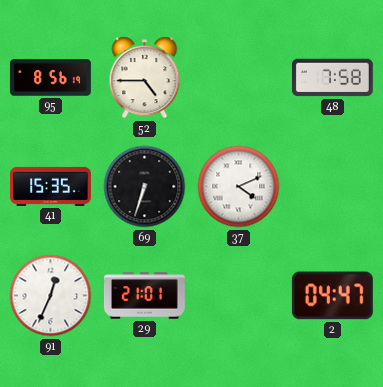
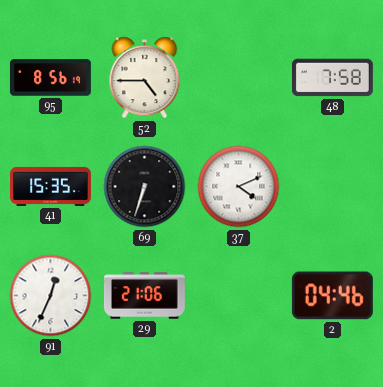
29: 21:01 -> 21:06 (144, 296)
2: 04:47 -> 04:46 (332, 296)
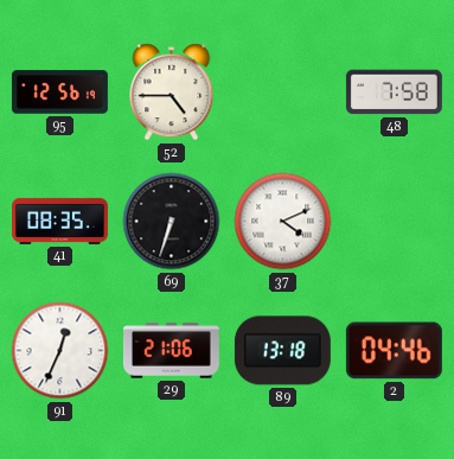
95: 8:56 -> 12:56 (59, 93)
41: 15:35 -> 08:35 (60, 221)
89: none -> 13:18 (282, 351)
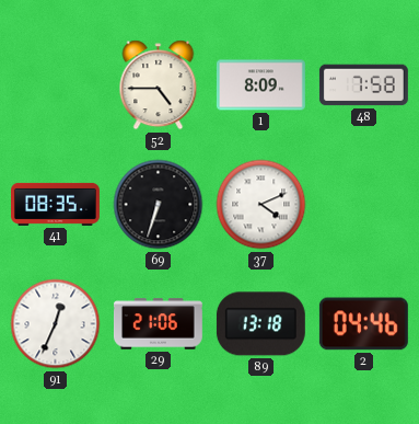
95: 12:56 -> none (59, 93)
1: none -> 8:09 (260, 85)
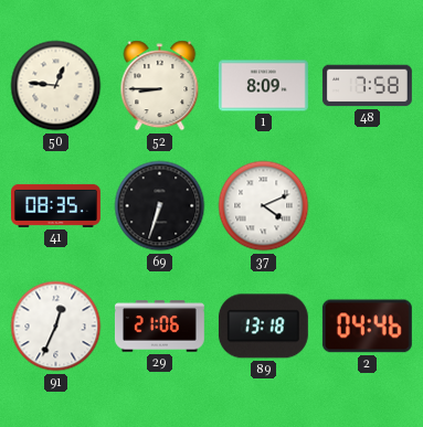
50: none -> 12:46 (56, 86)
52: 4:45 -> 8:45 (160, 86)
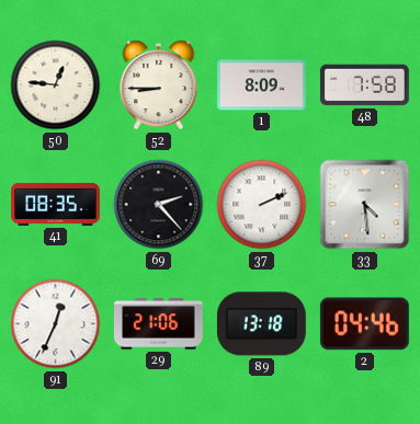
69: 6:33 -> 2:23 (159, 205)
37: 4:11 -> 2:11 (262, 205)
33: none -> 4:29 (365, 205)
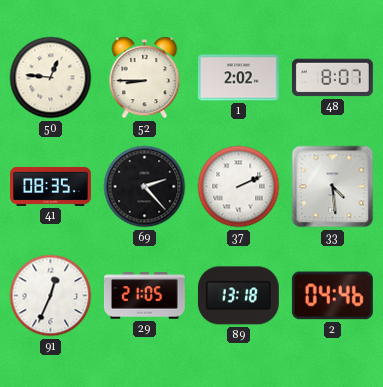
1: 8:09 -> 2:02 (238, 78)
48: 7:58 -> 8:07 (332, 78)
29: 21:06 -> 21:05 (144, 296)
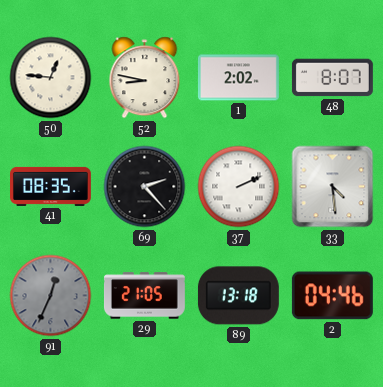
52: 8:45 -> 8:47 (145, 78)
91 dial: white -> grey (51, 296)
